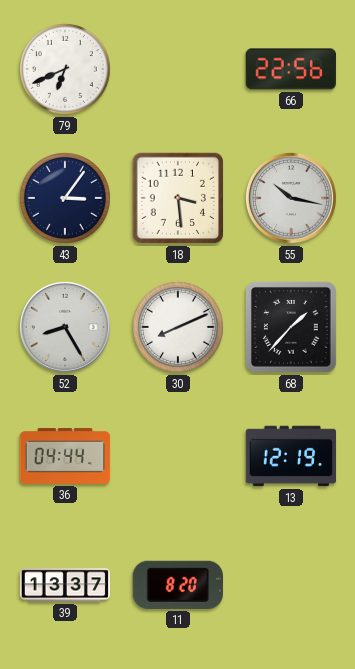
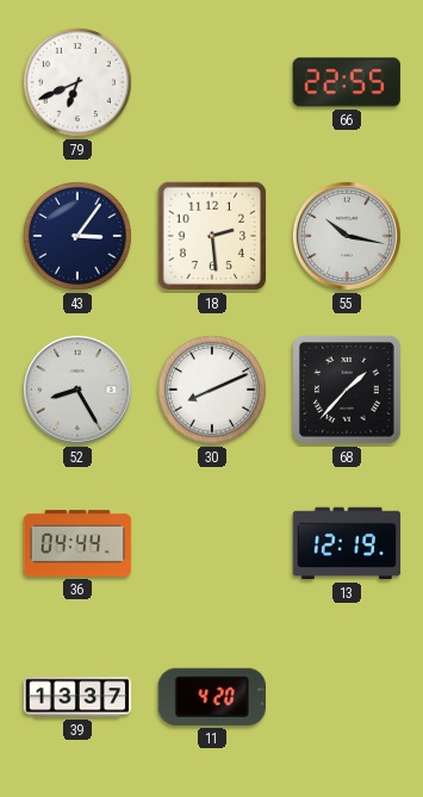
66: 22:56 -> 22:55 (346, 82)
18: 3:29 -> 2:29 (212, 236)
11: 8:20 -> 4:20 (212, 697)
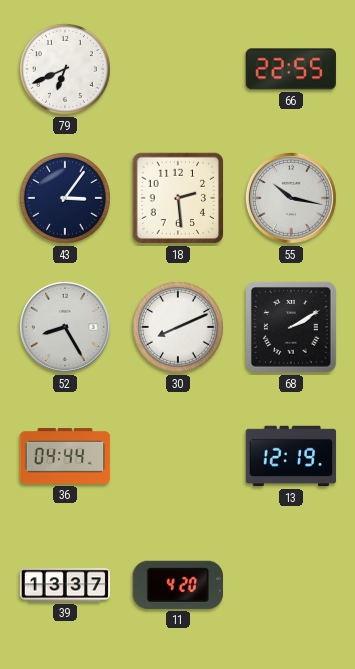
68: 1:37 -> 2:10 (292, 328)
